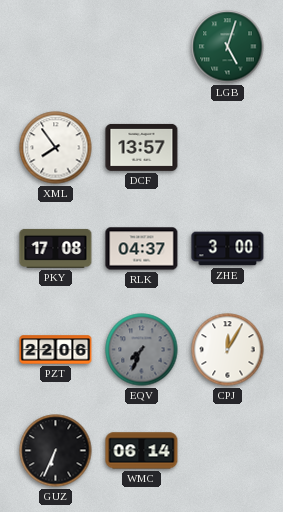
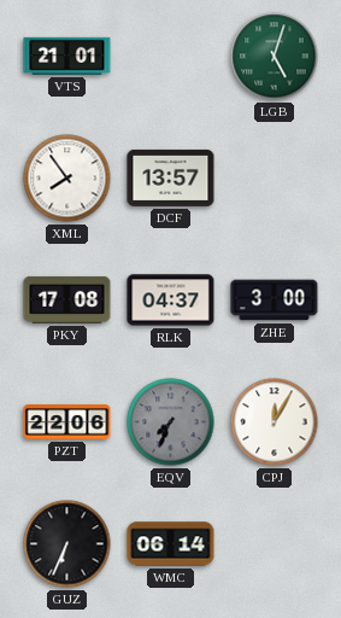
VTS: none -> 21:01 (67, 56)
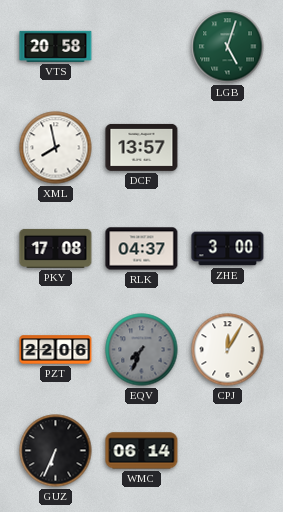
VTS: 21:01 -> 20:58 (56, 46)
XML: 7:54 -> 7:58 (56, 148)
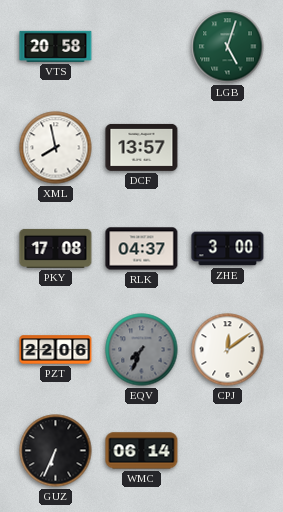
CPJ: 12:05 -> 12:09 (228, 350)
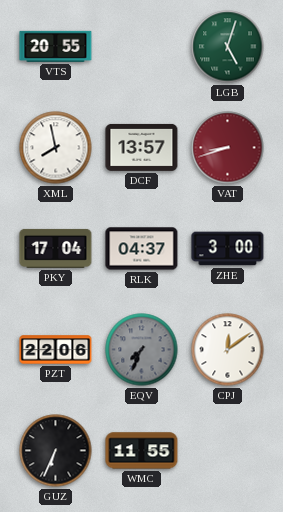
VTS: 20:58 -> 20:55 (56, 46)
VAT: none -> 8:42 (228, 148)
PKY: 17:08 -> 17:04 (56, 248)
WMC: 06:14 -> 11:55 (142, 451)
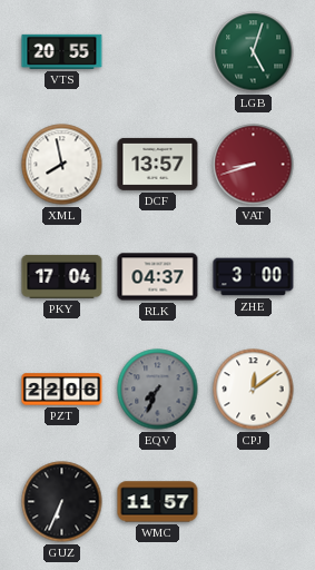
WMC: 11:55 -> 11:57 (158, 502)
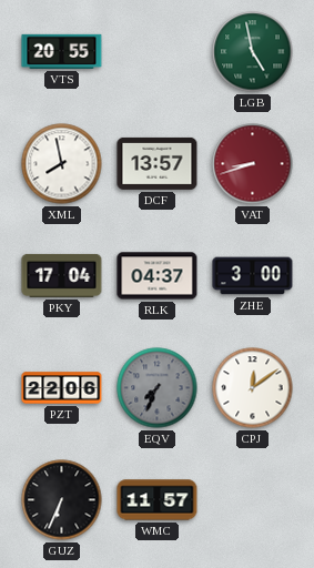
LGB: 5:03 -> 4:58 (253, 52)
